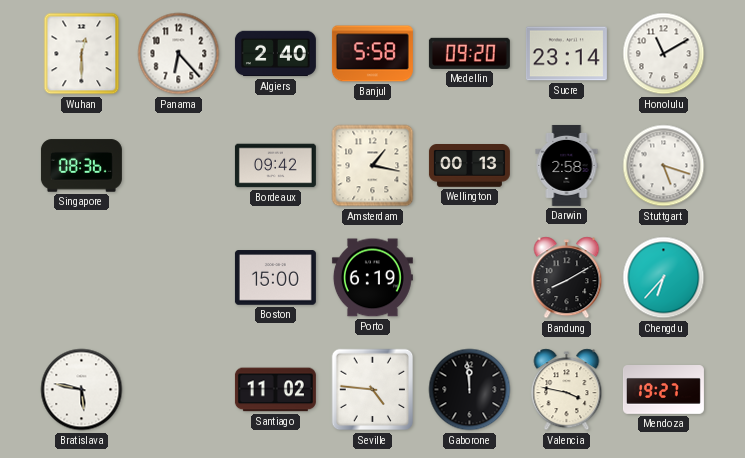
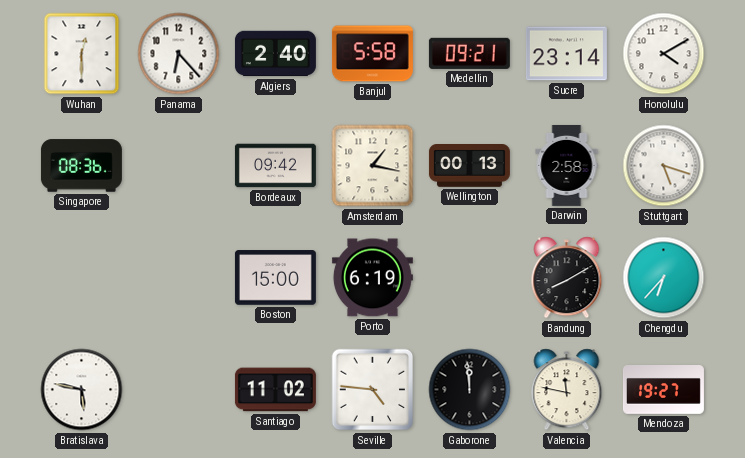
Medellin: 09:20 -> 09:21 (469, 53)
Honolulu: 11:10 -> 4:10 (664, 54)
Valencia: 3:47 -> 11:47 (567, 390)
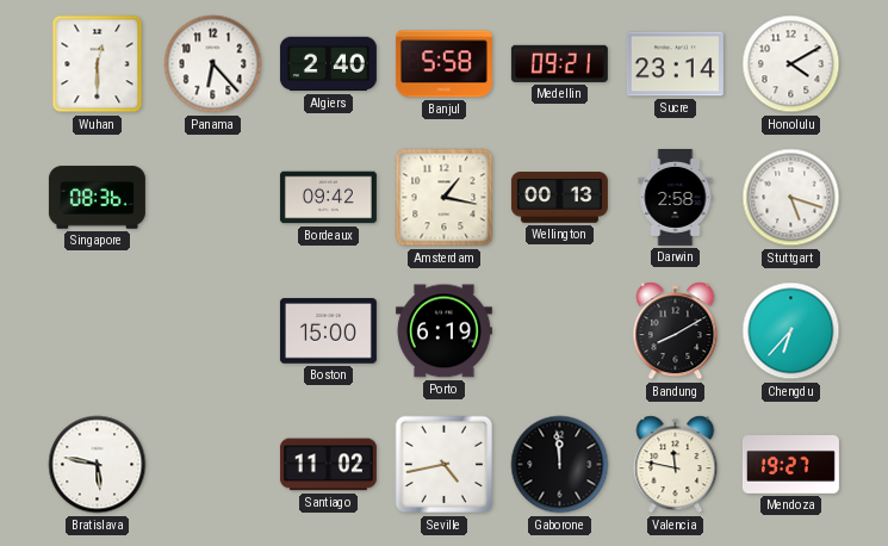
Seville: 4:46 -> 4:43 (445, 465)
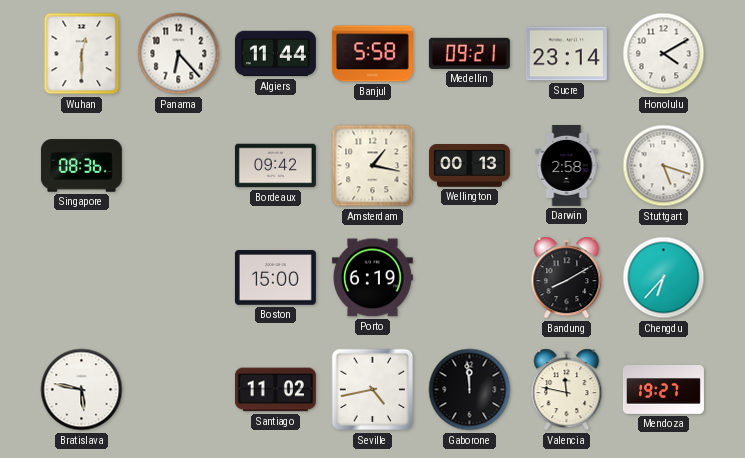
Algiers: 2:40 -> 11:44 (275, 54)
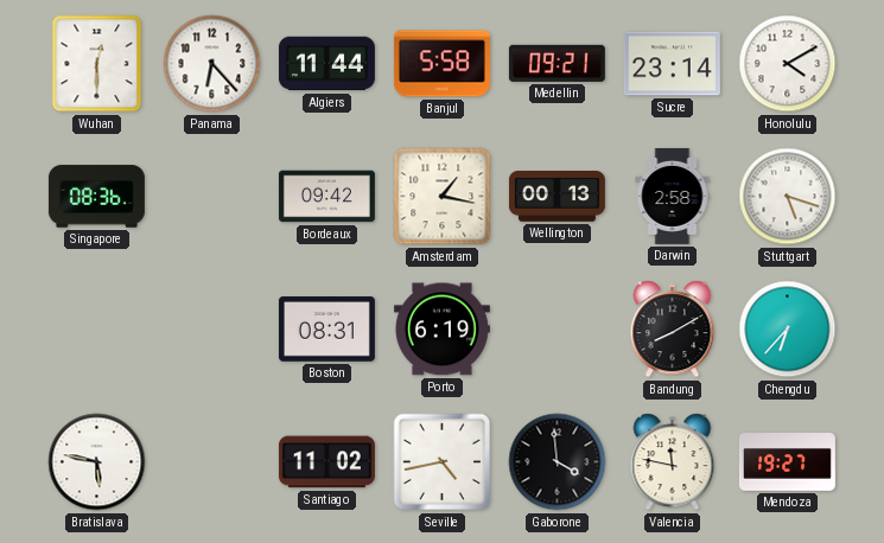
Boston: 15:00 -> 08:31 (326, 330)
Gaborone: 11:59 -> 3:59 (558, 462)
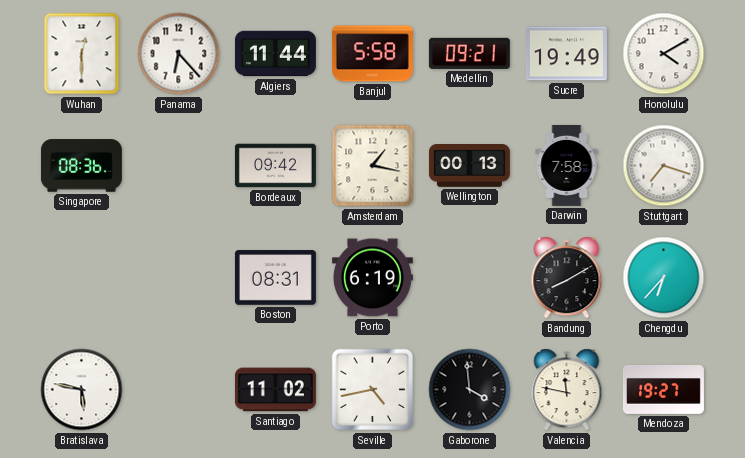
Sucre: 23:14 -> 19:49 (566, 54)
Darwin: 2:58 -> 7:58 (567, 165)
Stuttgart: 5:18 -> 7:18 (664, 166)
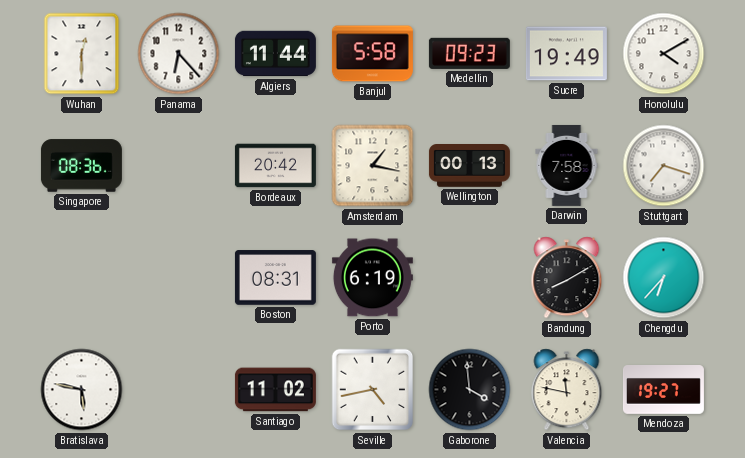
Medellin: 09:21 -> 09:23 (469, 53)
Bordeaux: 09:42 -> 20:42 (275, 166)
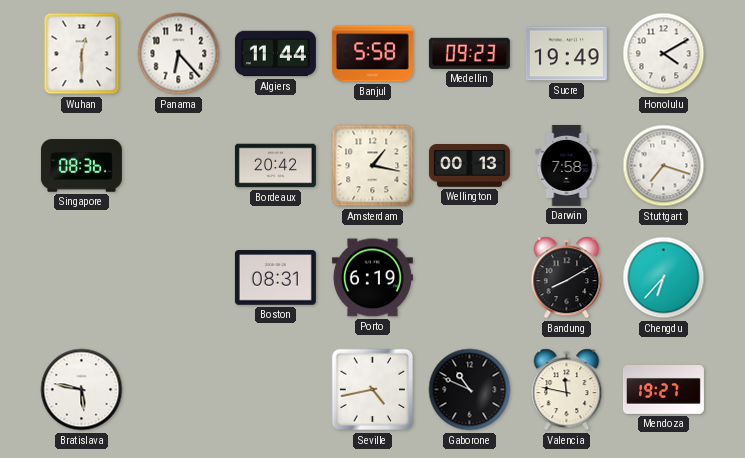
Santiago: 11:02 -> none (275, 390)
Gaborone: 3:59 -> 10:49 (470, 390)
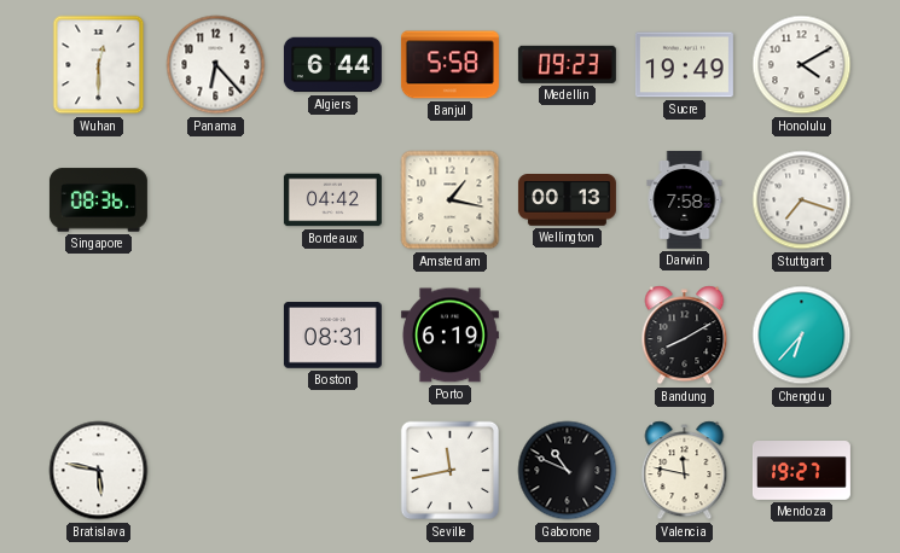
Algiers: 11:44 -> 6:44 (332, 65)
Bordeaux: 20:42 -> 04:42 (332, 200)
Seville: 4:43 -> 11:43 (451, 471)
